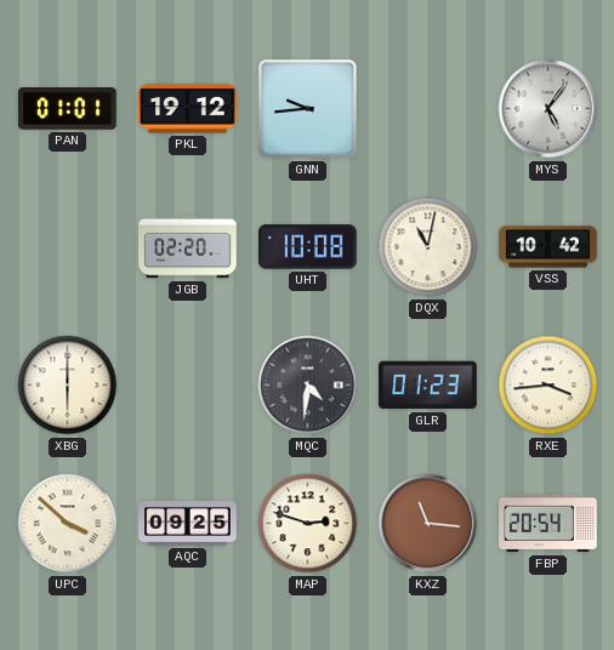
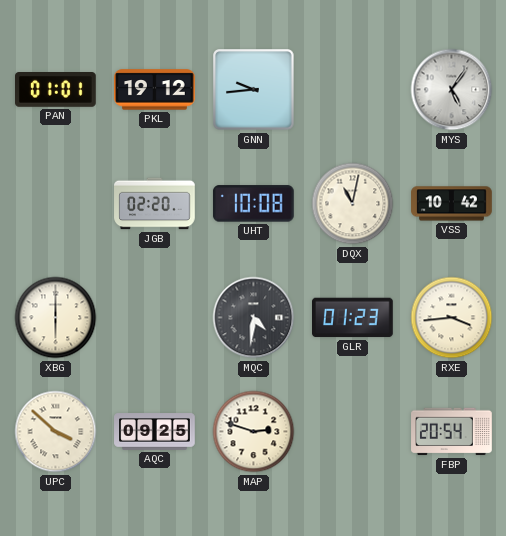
KXZ: 11:16 -> none (428, 524)
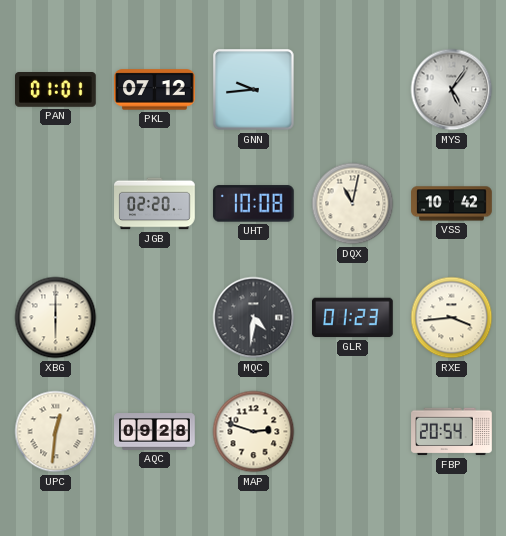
PKL: 19:12 -> 07:12 (155, 90)
UPC: 3:52 -> 12:31 (56, 432)
AQC: 09:25 -> 09:28 (155, 432)
